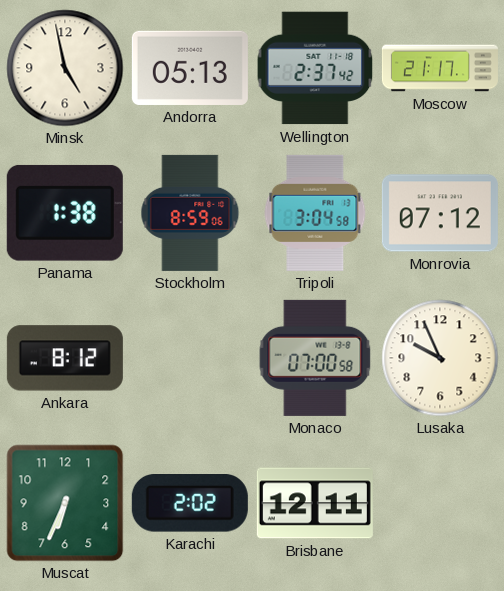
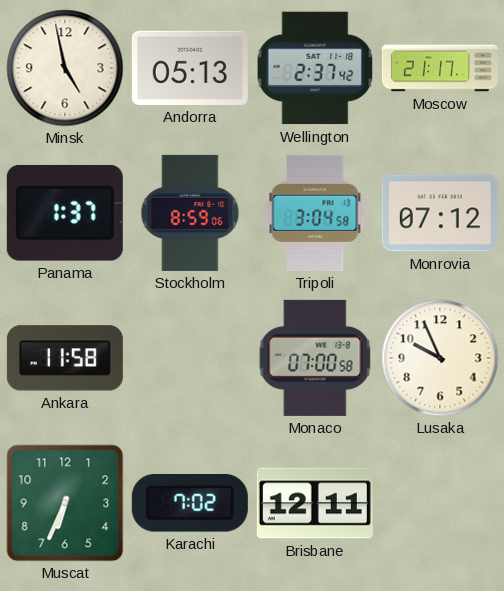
Panama: 1:38 -> 1:37 (65, 213)
Ankara: 8:12 -> 11:58 (65, 358)
Karachi: 2:02 -> 7:02 (190, 504)
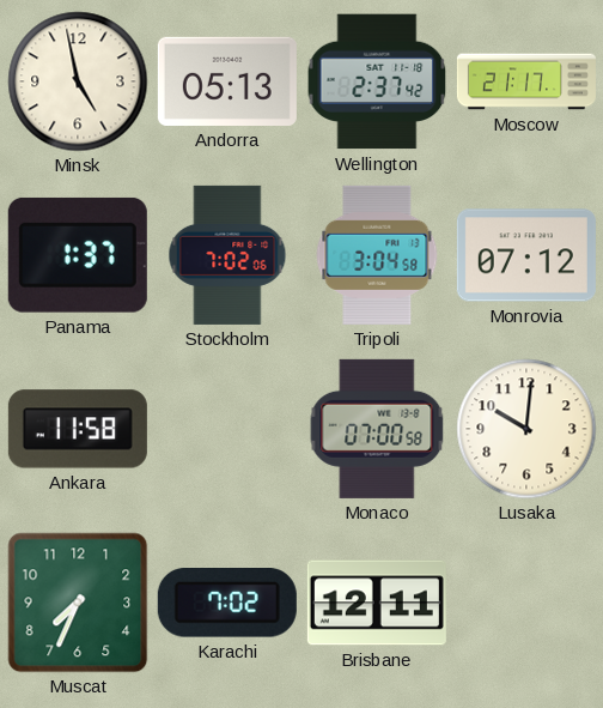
Stockholm: 8:59 -> 7:02 (227, 255)
Lusaka: 9:56 -> 10:01 (526, 429)
Muscat: 6:34 -> 7:34 (78, 603)
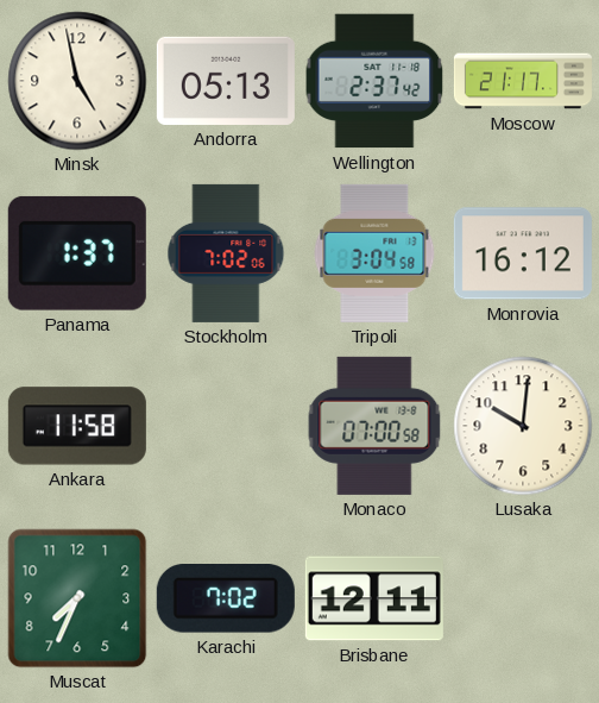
Monrovia: 07:12 -> 16:12 (523, 253)
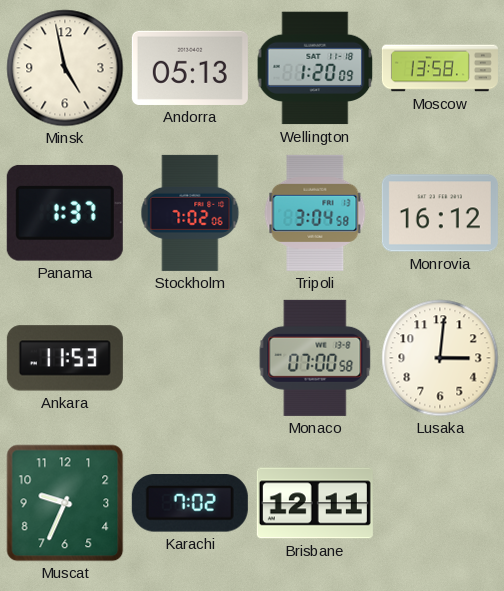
Wellington: 2:37 -> 1:20 (315, 68)
Moscow: 21:17 -> 13:58 (440, 68)
Ankara: 11:58 -> 11:53 (65, 358)
Lusaka: 10:01 -> 3:01 (440, 358)
Muscat: 7:34 -> 9:34 (65, 503)
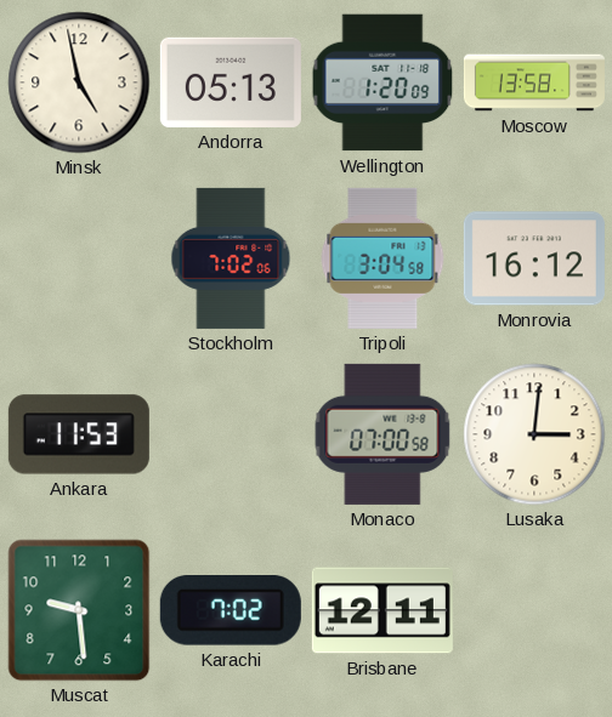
Panama: 1:37 -> none (65, 213)
Muscat: 9:34 -> 9:29 (79, 610)
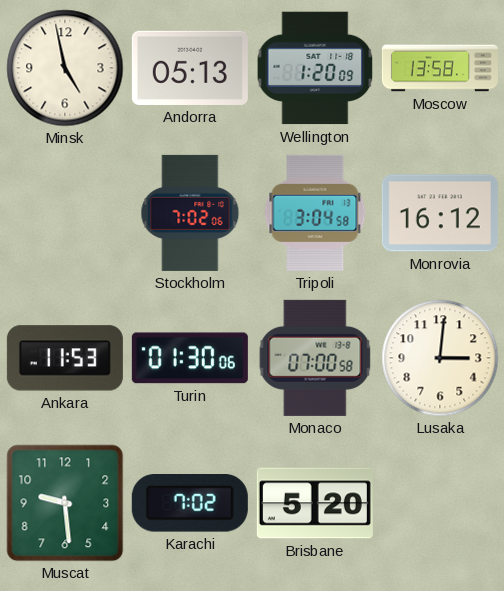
Turin: none -> 01:30 (190, 358)
Brisbane: 12:11 -> 5:20 (315, 503)
